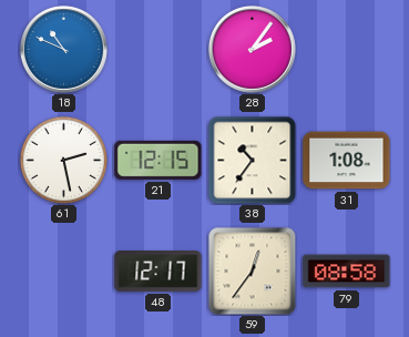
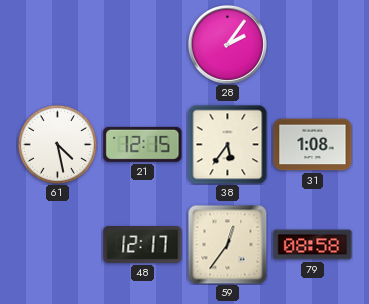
18: 10:49 -> none (63, 49)
61: 2:28 -> 4:28 (57, 144)
38: 10:36 -> 5:36 (227, 144)
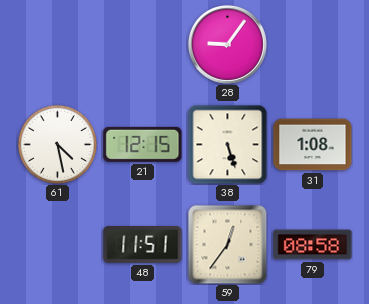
28: 2:06 -> 9:06 (227, 44)
38: 5:36 -> 5:27 (227, 144)
48: 12:17 -> 11:51 (143, 245)
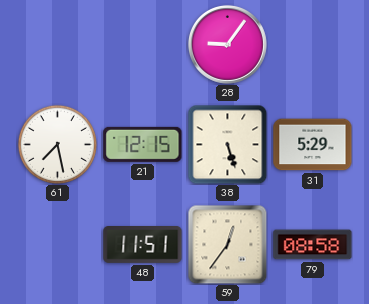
61: 4:28 -> 7:28 (57, 144)
31: 1:08 -> 5:29 (313, 145)
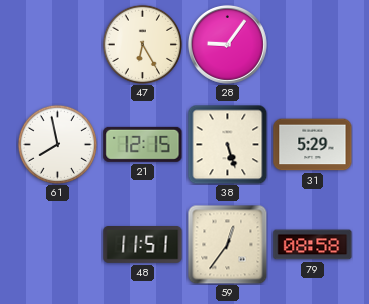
47: none -> 6:25 (142, 44)
61: 7:28 -> 7:58 (57, 144)
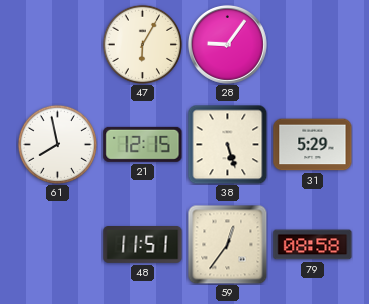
47: 6:25 -> 6:05 (142, 44)
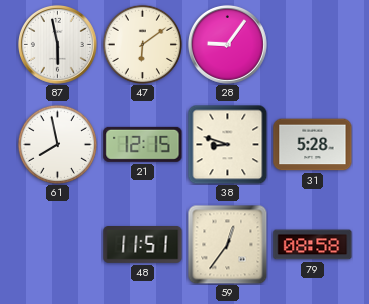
87: none -> 5:58 (57, 44)
47: 6:05 -> 6:09 (142, 44)
38: 5:27 -> 8:48 (227, 144)
31: 5:29 -> 5:28 (313, 145)
